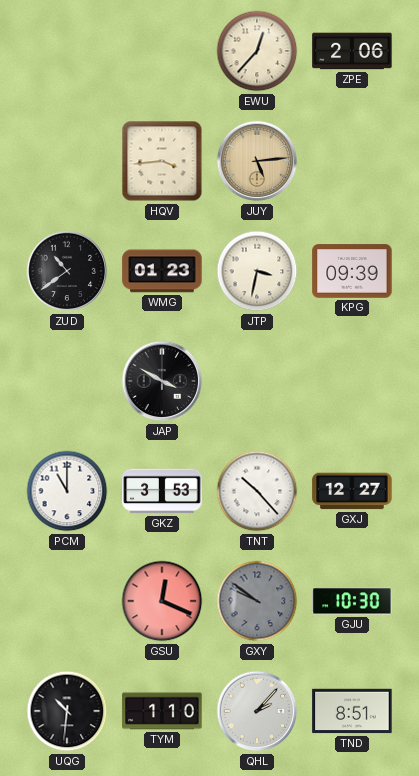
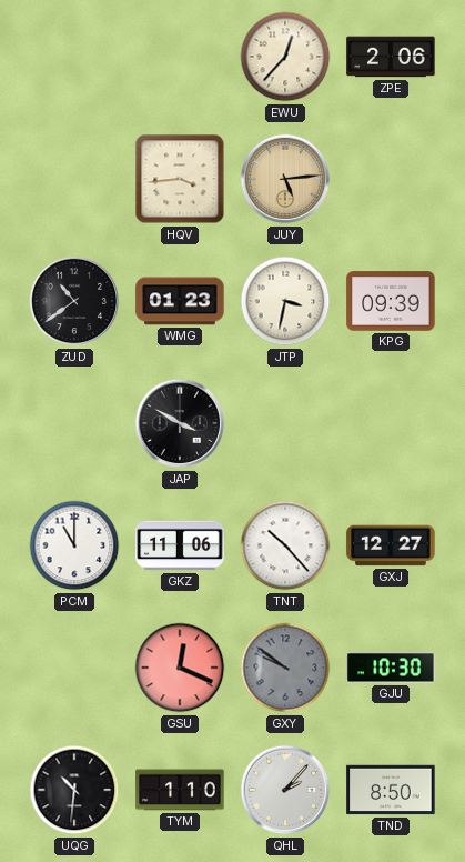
GKZ: 3:53 -> 11:06 (180, 545)
TND: 8:51 -> 8:50 (391, 790)
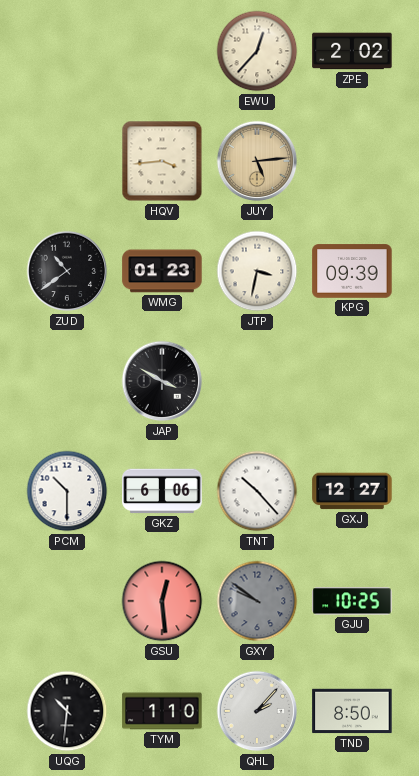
ZPE: 2:06 -> 2:02 (352, 51)
PCM: 11:00 -> 10:30 (67, 491)
GKZ: 11:06 -> 6:06 (162, 491)
GSU: 12:19 -> 12:29 (162, 601)
GJU: 10:30 -> 10:25 (352, 601)
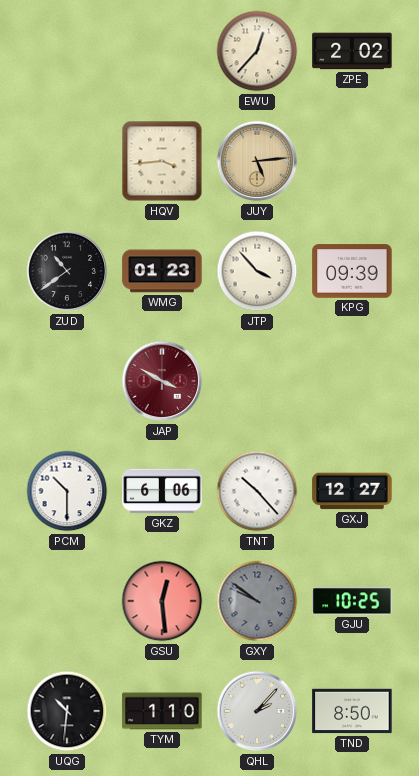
JTP: 3:32 -> 3:53 (257, 271)
JAP dial: black -> burgundy (162, 381)
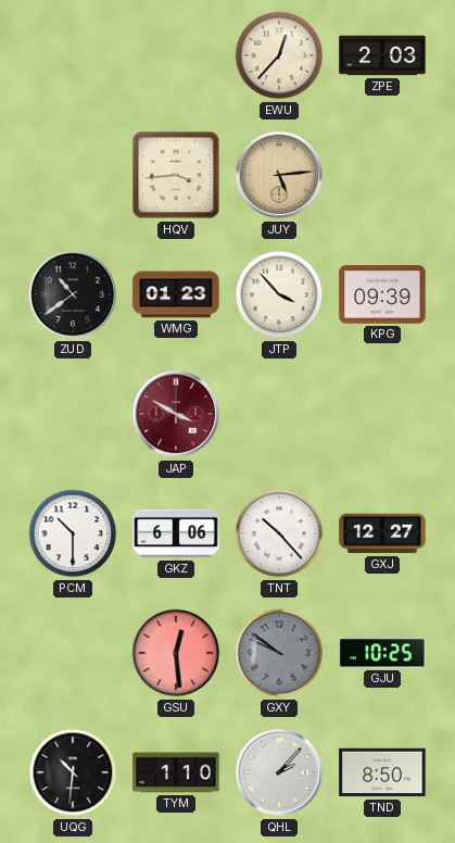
ZPE: 2:02 -> 2:03 (382, 55)
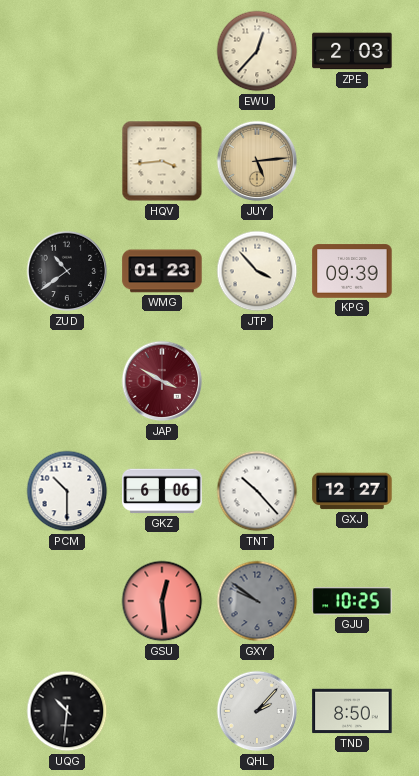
TYM: 1:10 -> none (176, 772)
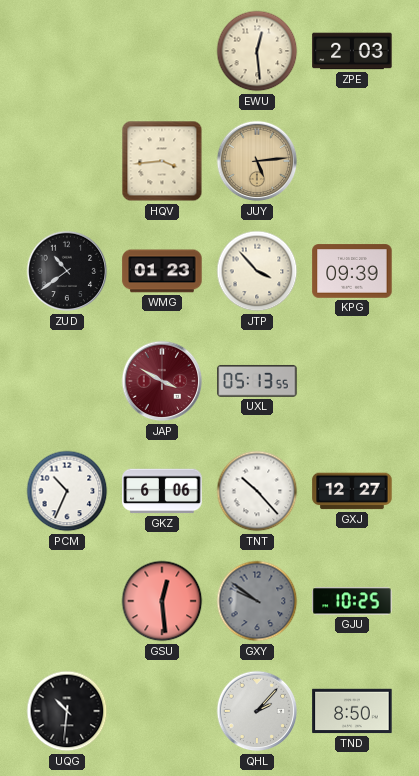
EWU: 12:37 -> 12:29 (257, 51)
UXL: none -> 05:13 (257, 381)
PCM: 10:30 -> 10:34 (67, 491)
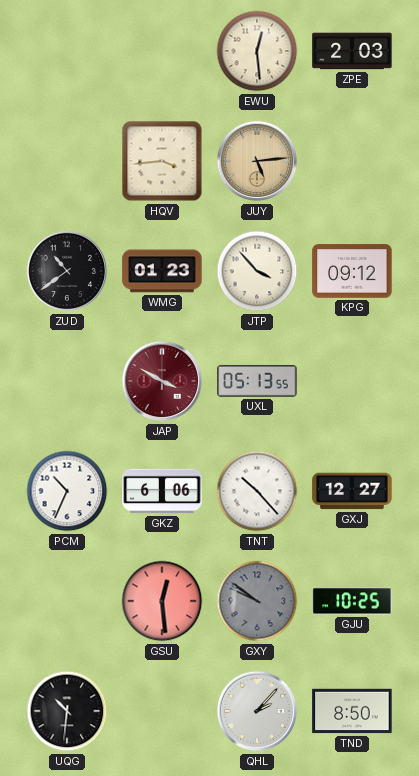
KPG: 09:39 -> 09:12 (352, 271)
